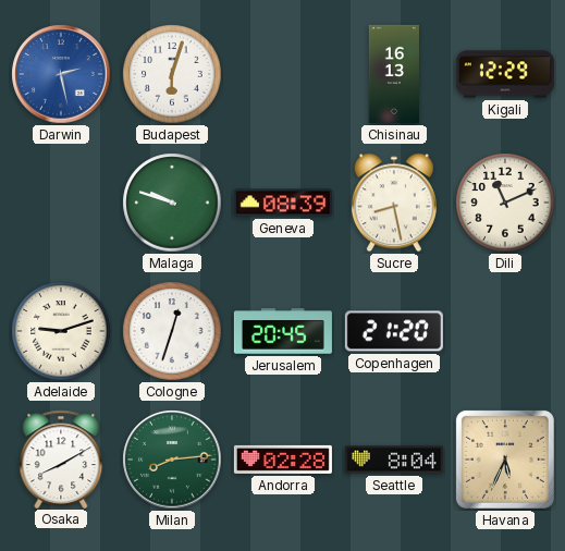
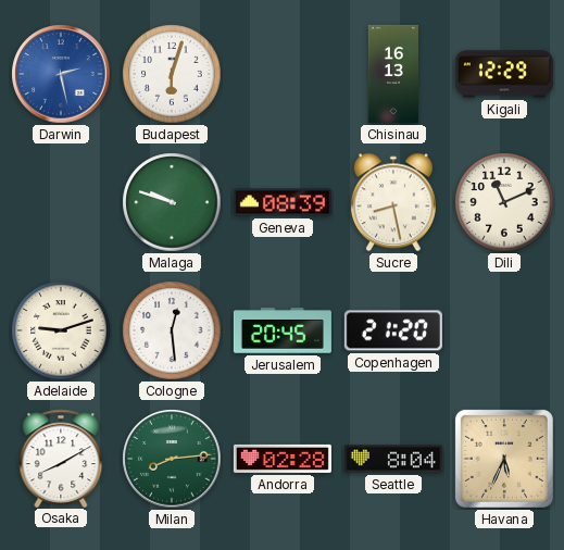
Cologne: 12:33 -> 12:29 (172, 330)
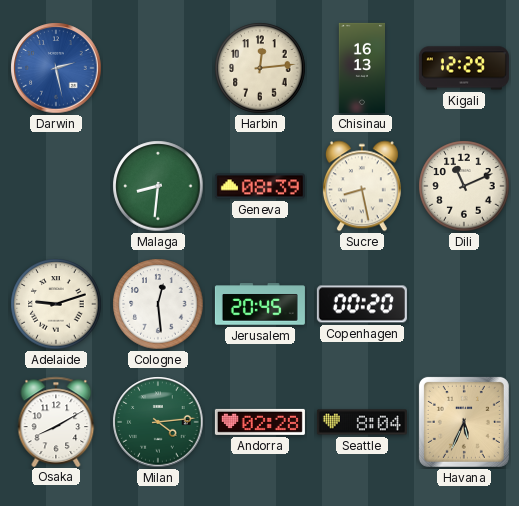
Budapest: 6:03 -> none (172, 74)
Harbin: none -> 12:14 (260, 68)
Malaga: 9:48 -> 8:31 (158, 186)
Copenhagen: 21:20 -> 00:20 (362, 304)
Milan: 8:14 -> 4:14 (158, 422)
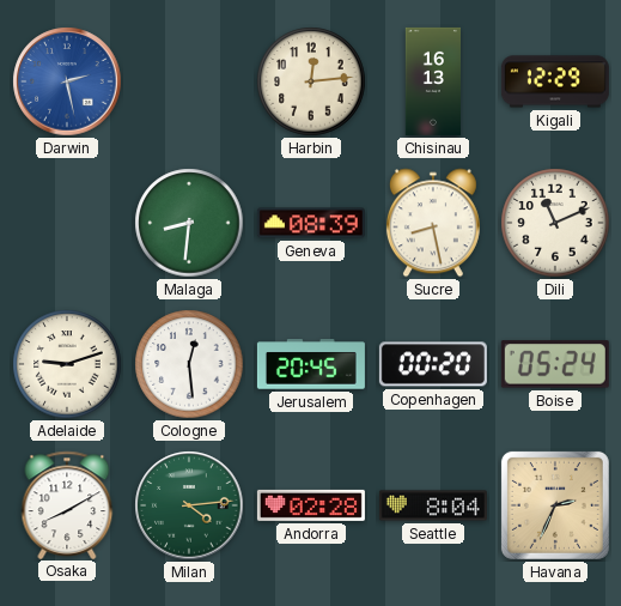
Boise: none -> 05:24 (555, 364)
Havana: 5:34 -> 2:34 (555, 505)
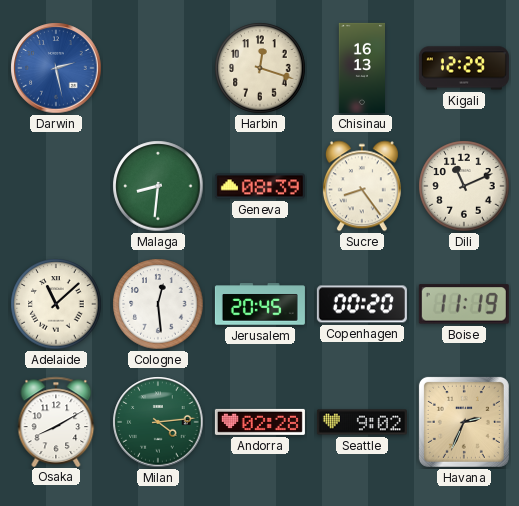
Harbin: 12:14 -> 12:18 (260, 68)
Sucre: 8:28 -> 8:24 (362, 186)
Adelaide: 9:12 -> 11:08 (56, 304)
Boise: 05:24 -> 11:19 (464, 304)
Seattle: 8:04 -> 9:02 (362, 422)
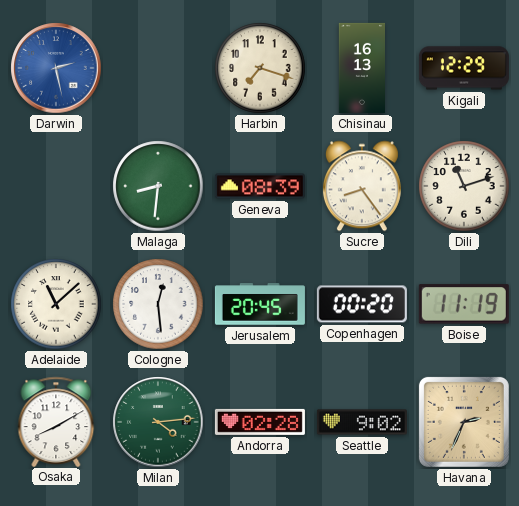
Harbin: 12:18 -> 7:18 (260, 68)
Dili: 11:11 -> 11:12 (464, 186)
